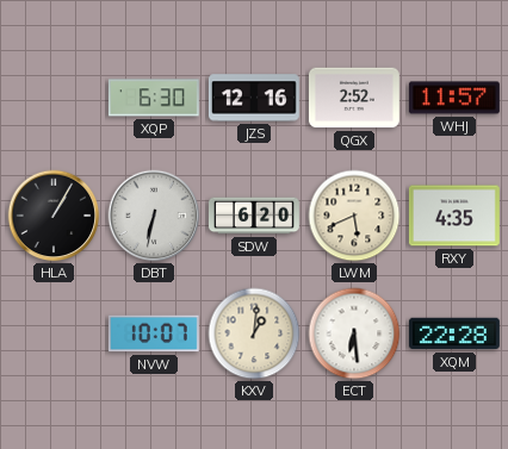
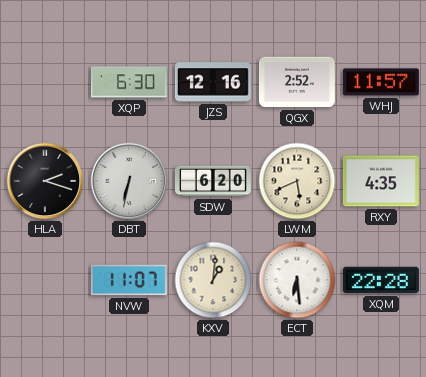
HLA: 1:05 -> 2:18 (45, 181)
NVW: 10:07 -> 11:07 (129, 280)
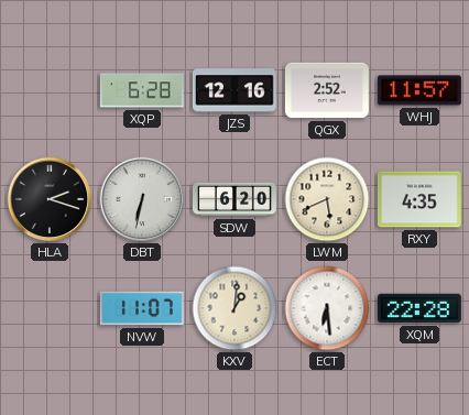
XQP: 6:30 -> 6:28 (142, 90)
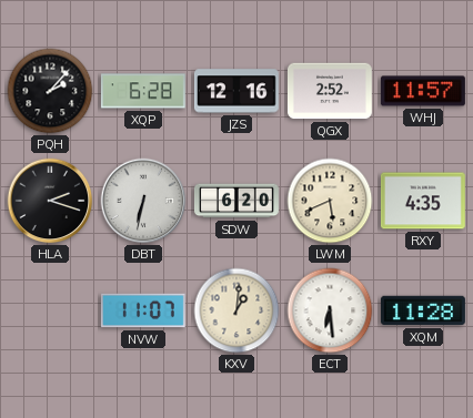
PQH: none -> 2:07 (50, 91)
XQM: 22:28 -> 11:28 (423, 310)
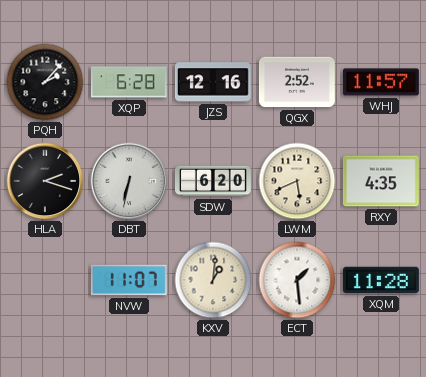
ECT: 6:29 -> 1:29 (297, 280)
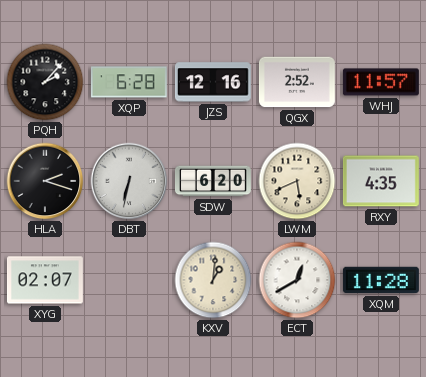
XYG: none -> 02:07 (45, 280)
NVW: 11:07 -> none (129, 280)
ECT: 1:29 -> 12:40 (297, 280)
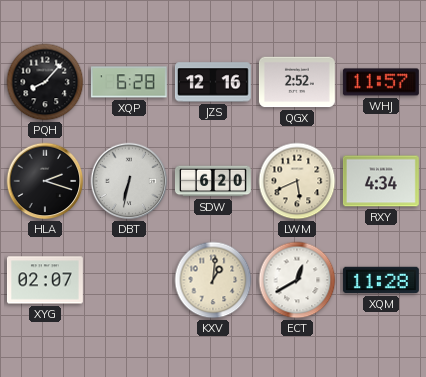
PQH: 2:07 -> 8:07 (45, 82)
RXY: 4:35 -> 4:34 (381, 181)
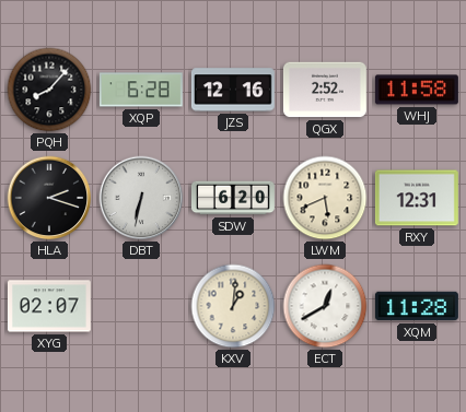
WHJ: 11:57 -> 11:58 (417, 90)
RXY: 4:34 -> 12:31 (417, 198)
